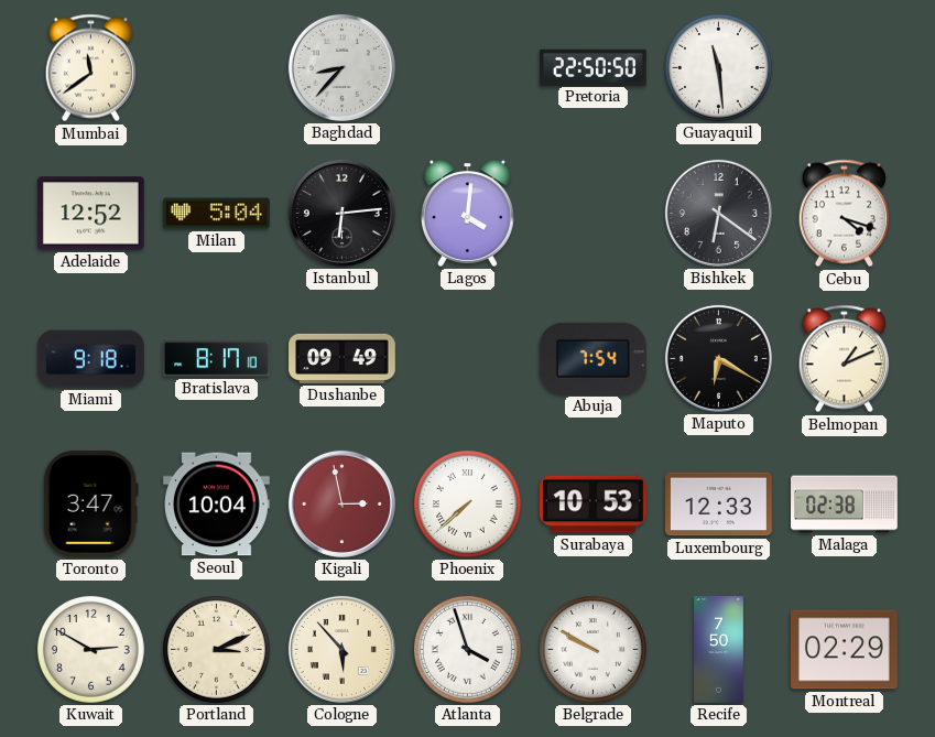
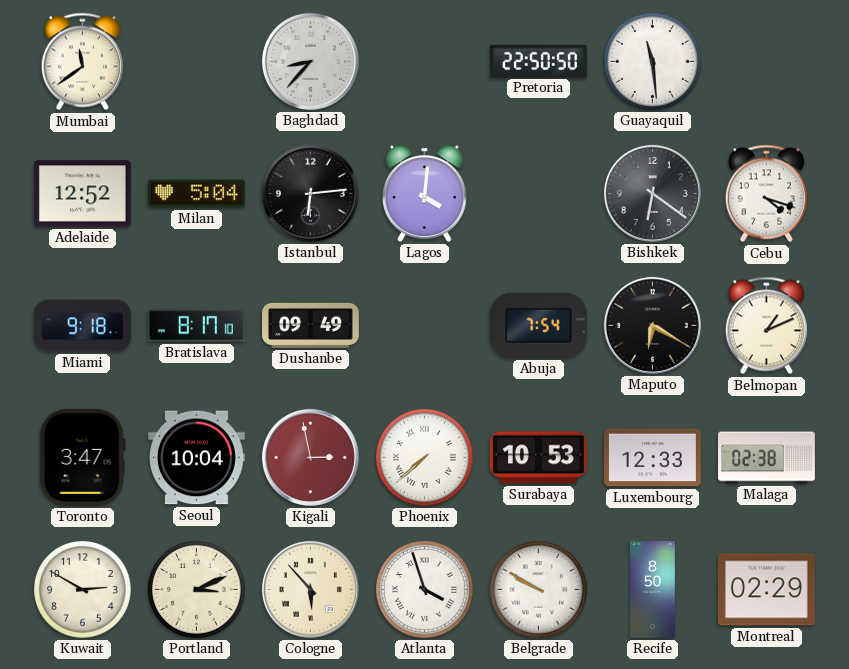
Recife: 7:50 -> 8:50 (653, 590)
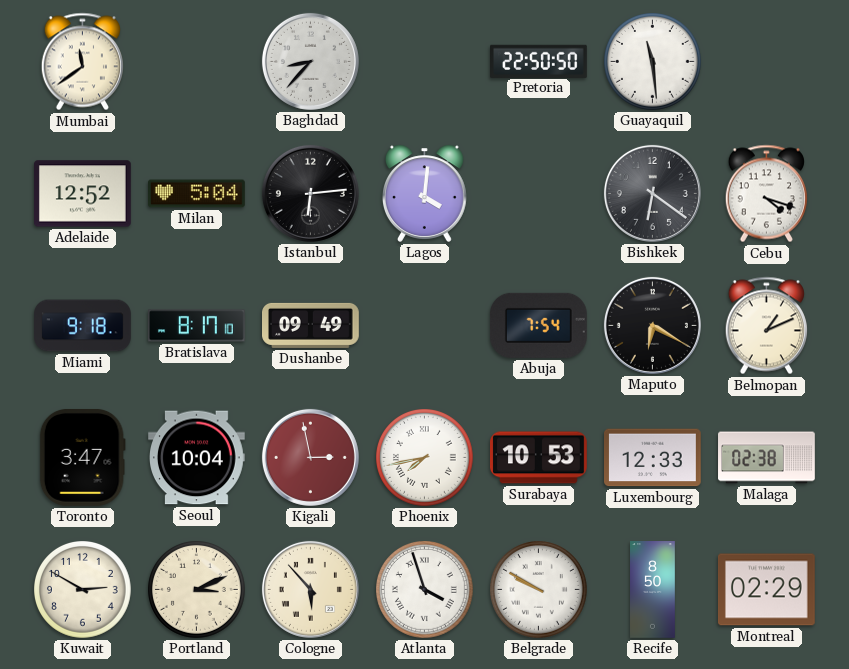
Phoenix: 7:38 -> 7:43 (425, 458)
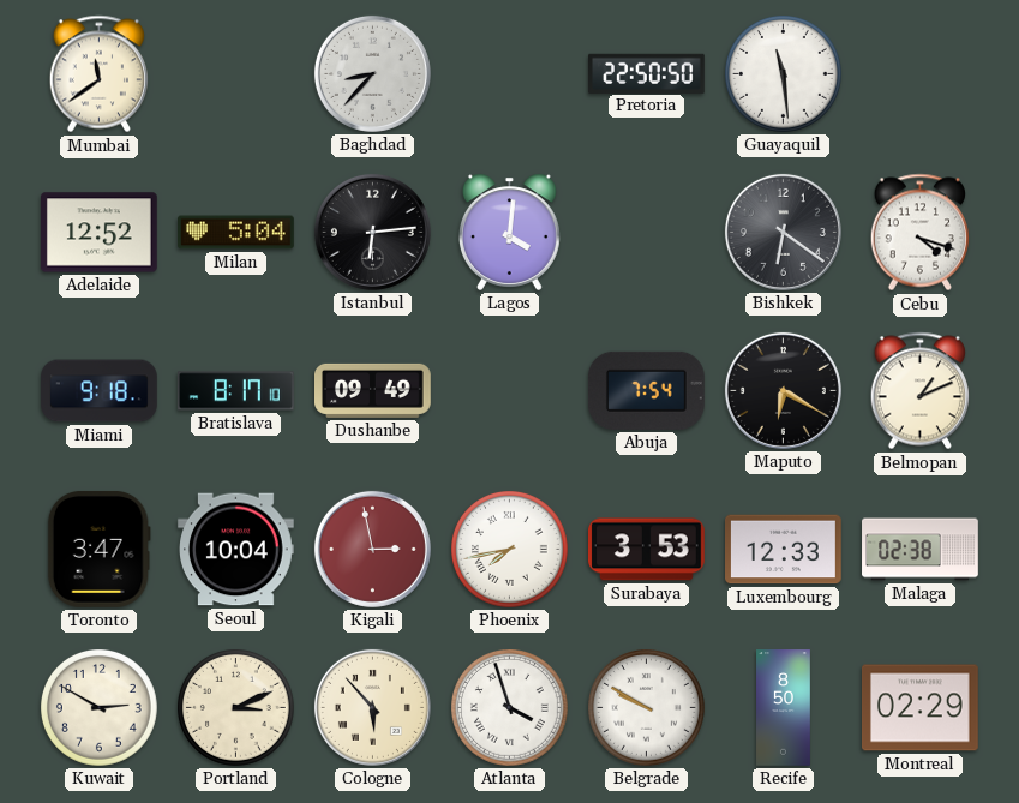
Surabaya: 10:53 -> 3:53 (647, 550)
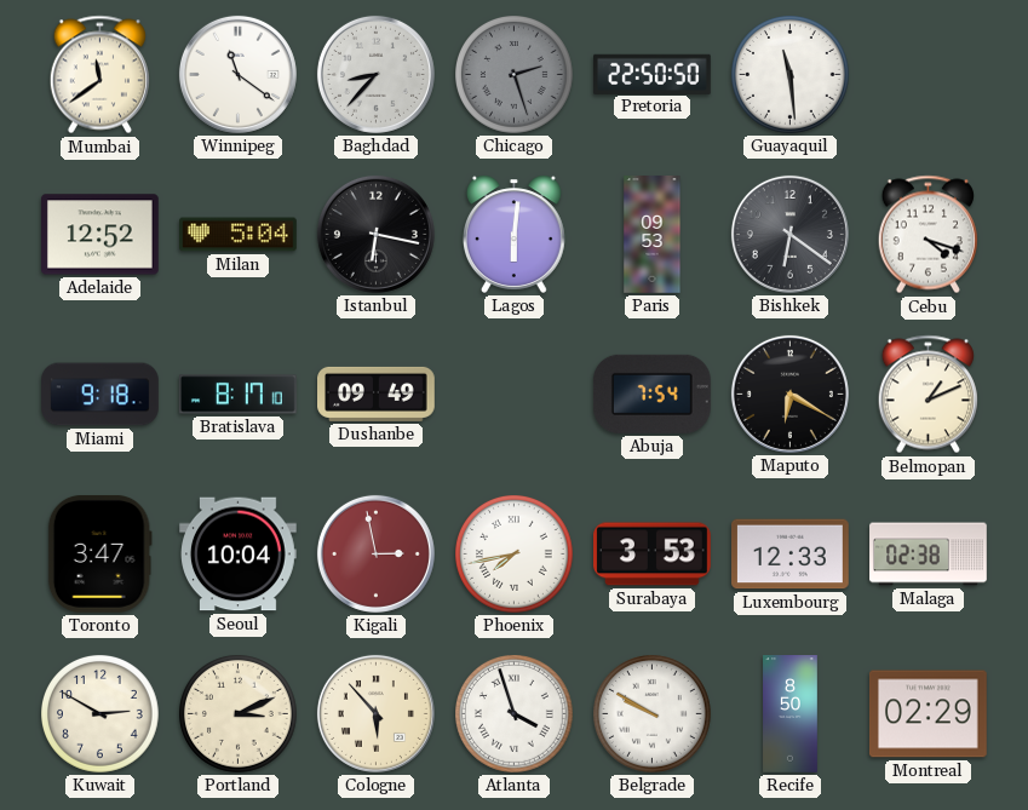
Winnipeg: none -> 11:21 (237, 74)
Chicago: none -> 2:27 (515, 75)
Istanbul: 6:14 -> 6:17 (375, 234)
Lagos: 4:01 -> 6:01 (513, 234)
Paris: none -> 09:53 (653, 235)
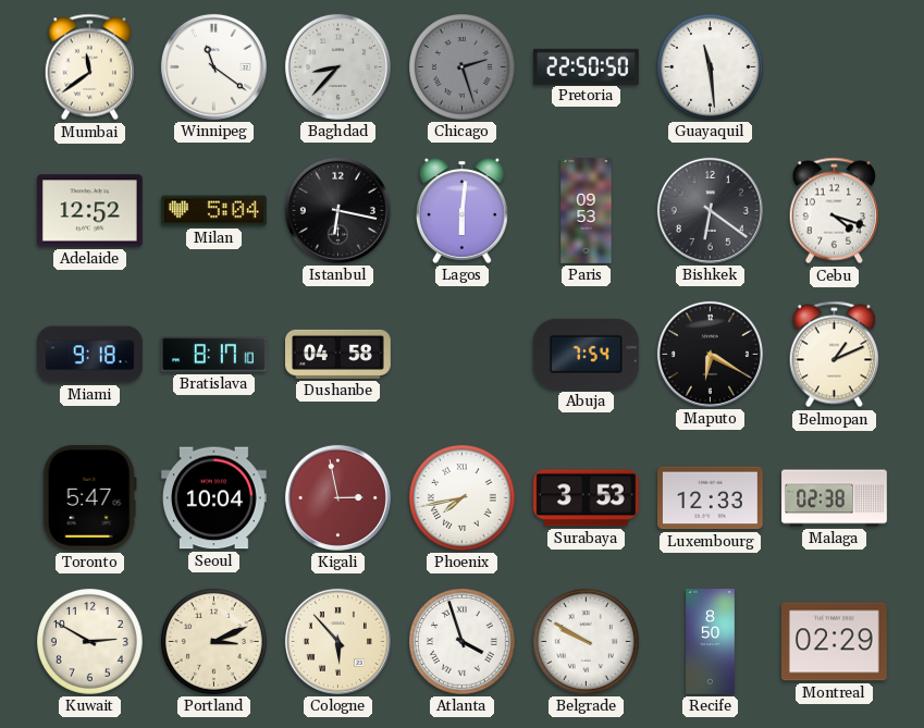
Dushanbe: 09:49 -> 04:58 (338, 354)
Toronto: 3:47 -> 5:47 (89, 497)
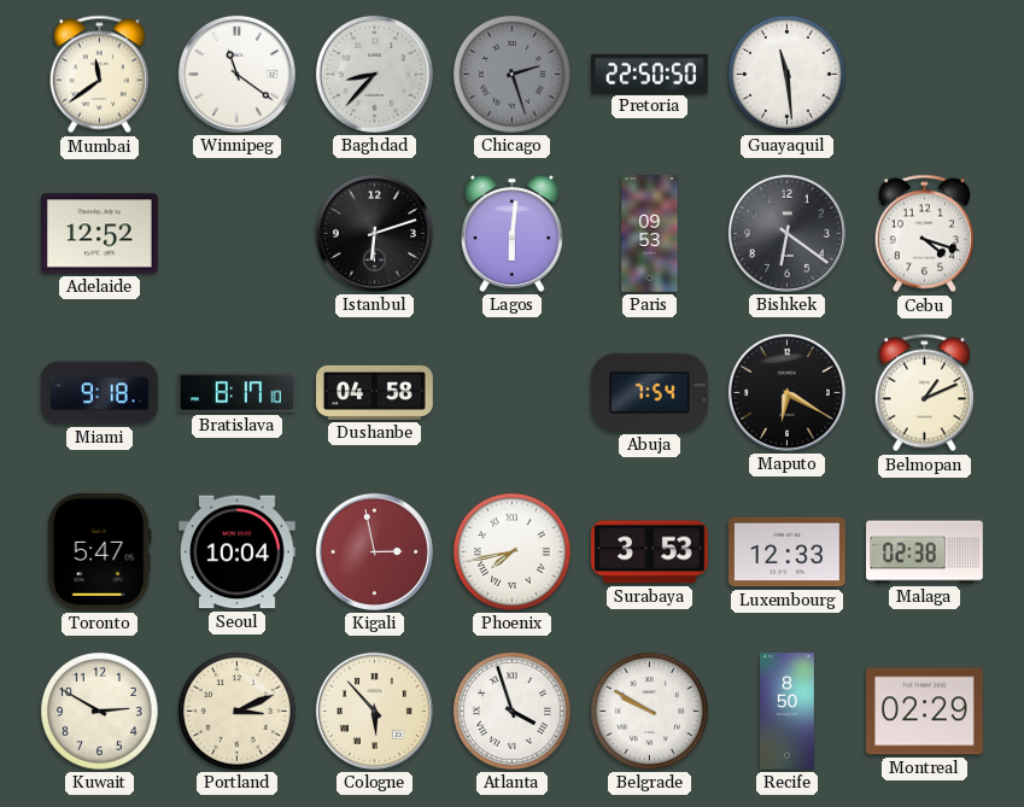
Milan: 5:04 -> none (214, 211)
Istanbul: 6:17 -> 6:12 (374, 233)
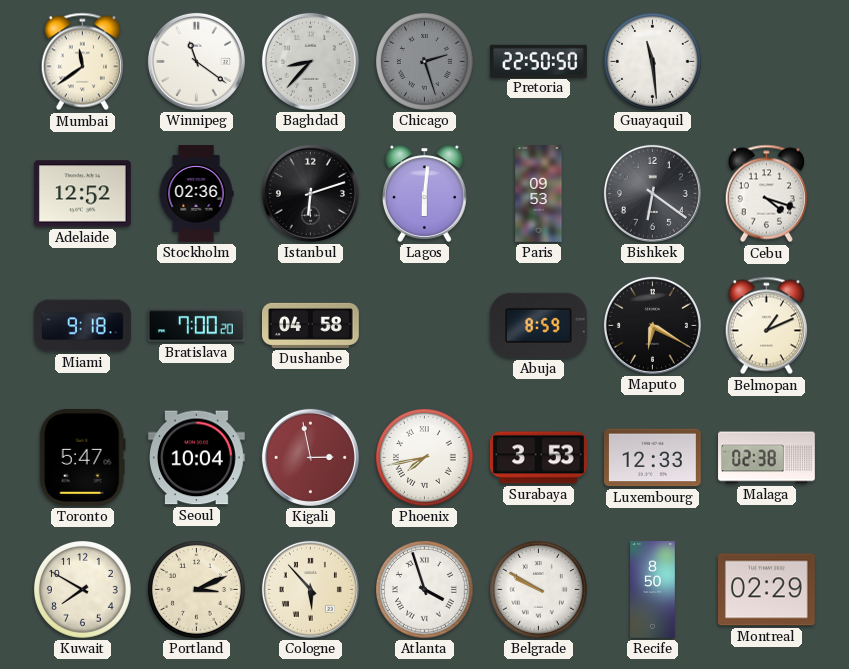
Stockholm: none -> 02:36 (196, 194)
Bratislava: 8:17 -> 7:00 (197, 326)
Abuja: 7:54 -> 8:59 (538, 325)
Kuwait: 2:50 -> 7:50 (83, 590)
